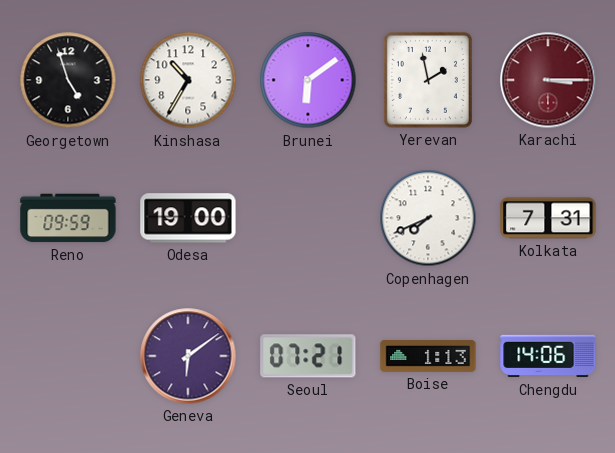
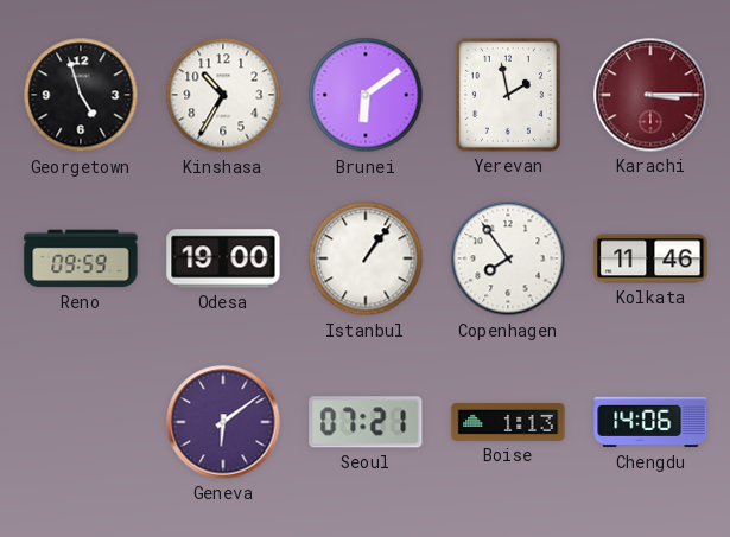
Istanbul: none -> 1:06 (366, 258)
Copenhagen: 7:41 -> 7:54 (508, 258)
Kolkata: 7:31 -> 11:46 (650, 258)
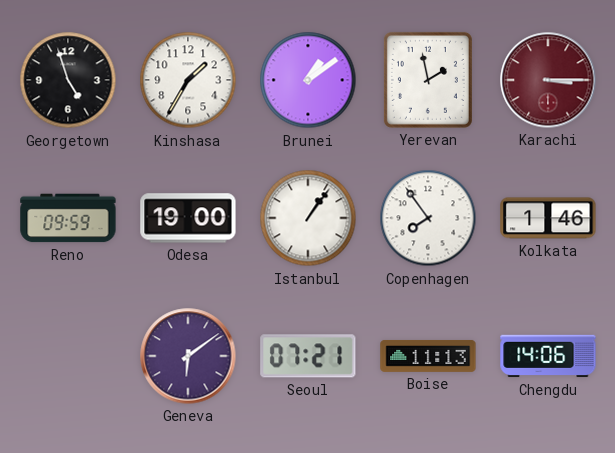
Kinshasa: 10:35 -> 1:35 (188, 80)
Brunei: 6:09 -> 1:09 (308, 80)
Kolkata: 11:46 -> 1:46 (548, 218)
Boise: 1:13 -> 11:13 (428, 356)
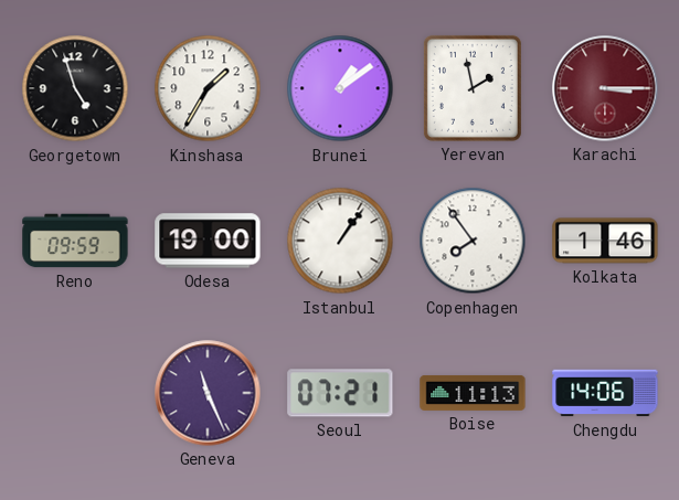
Geneva: 6:09 -> 11:26 (208, 393)
